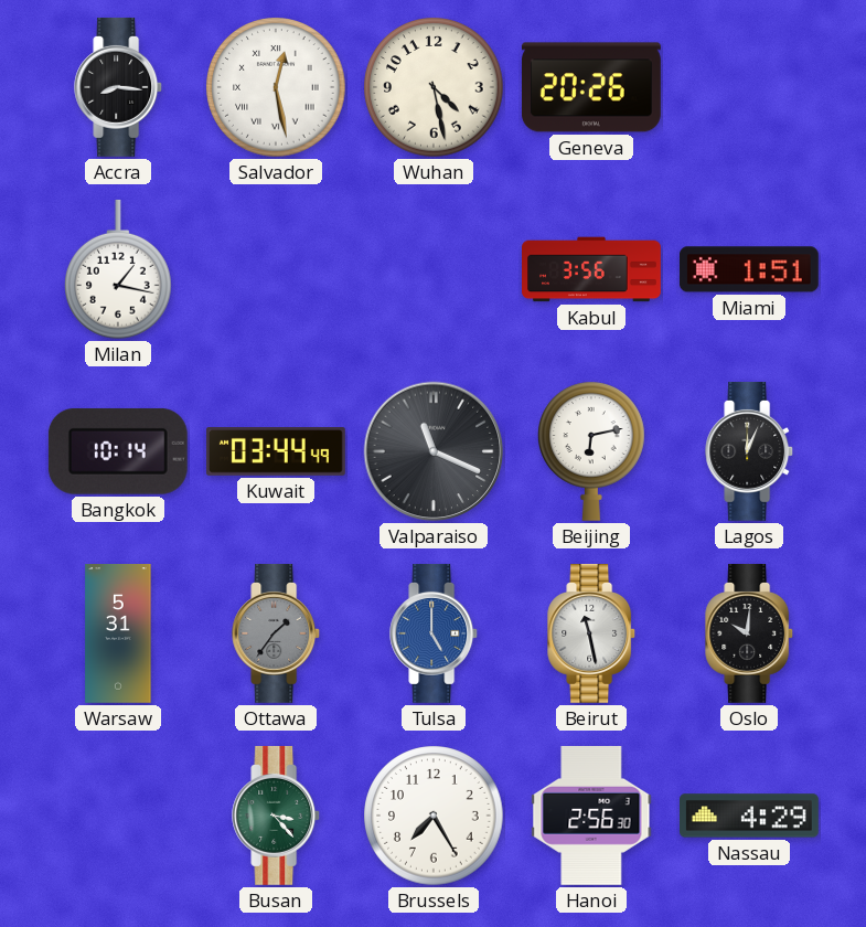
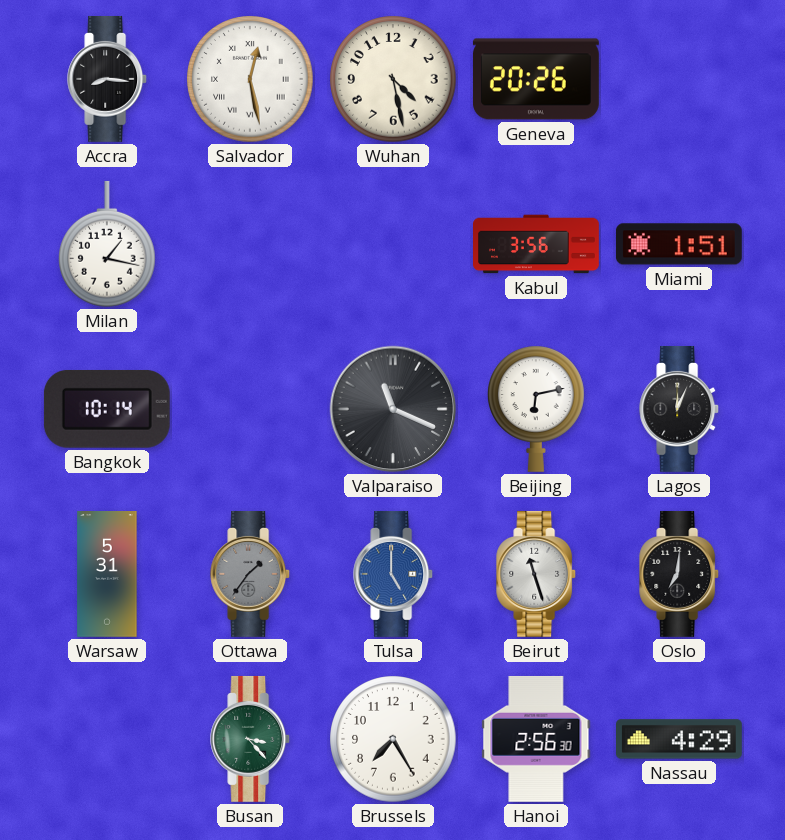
Kuwait: 03:44 -> none (277, 452)
Beirut: 11:28 -> 11:27 (537, 574)
Oslo: 10:01 -> 7:01 (680, 574)
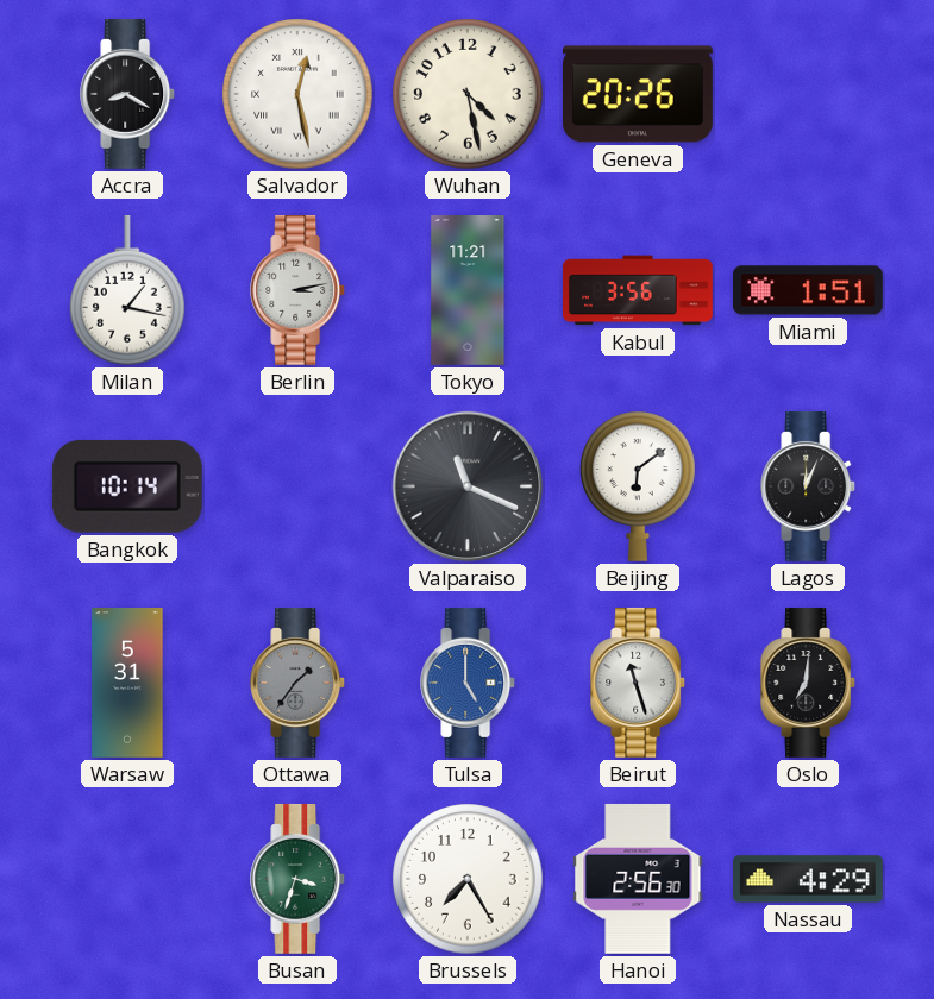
Accra: 8:16 -> 8:20 (128, 94)
Berlin: none -> 3:13 (299, 290)
Tokyo: none -> 11:21 (468, 291)
Beijing: 6:13 -> 6:09 (639, 486)
Busan: 3:23 -> 3:33 (299, 879)
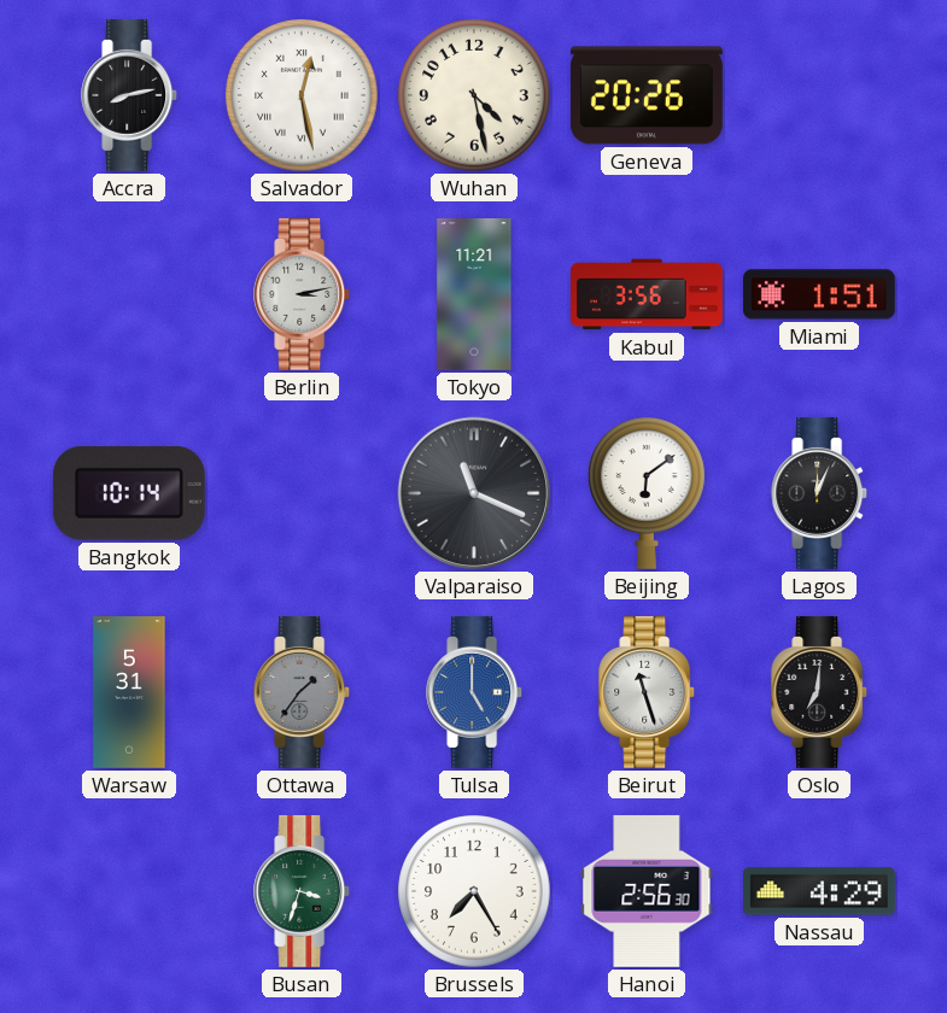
Accra: 8:20 -> 8:13 (130, 95)
Milan: 1:17 -> none (128, 290)
